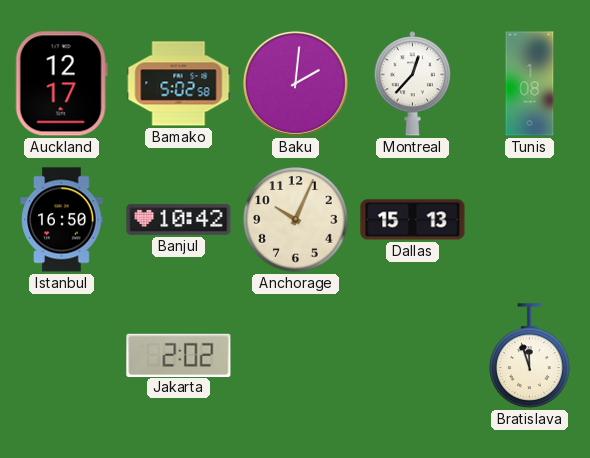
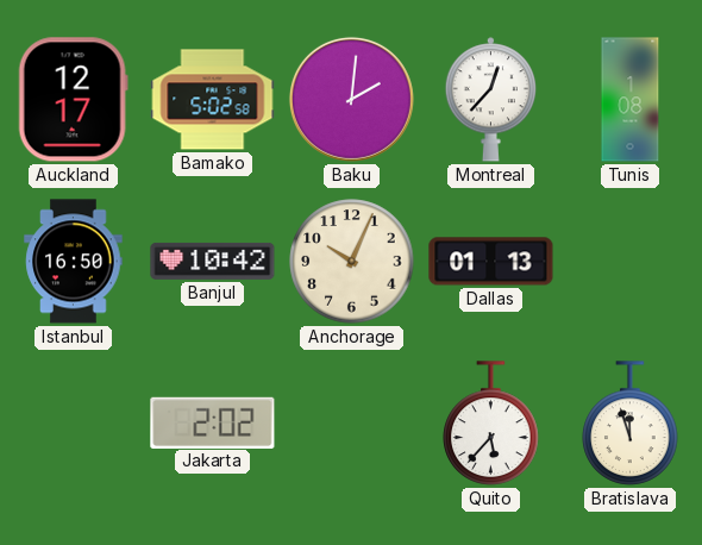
Dallas: 15:13 -> 01:13 (491, 262)
Quito: none -> 5:37 (491, 424)
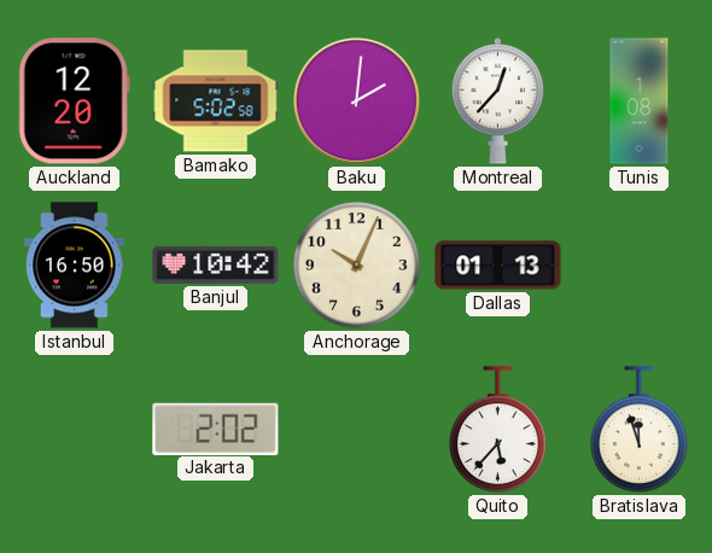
Auckland: 12:17 -> 12:20 (74, 101)
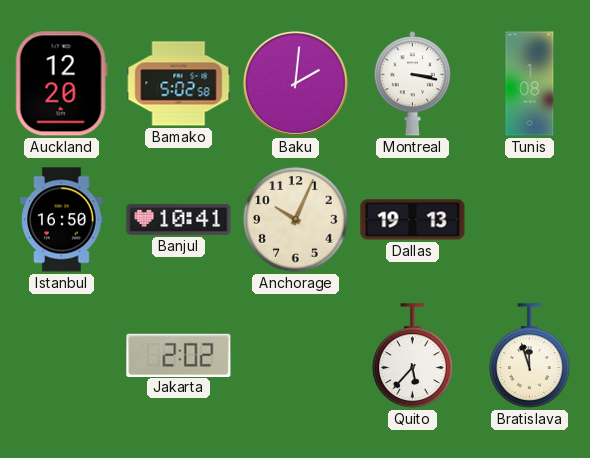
Montreal: 12:37 -> 3:17 (413, 84)
Banjul: 10:42 -> 10:41 (179, 219)
Dallas: 01:13 -> 19:13 (413, 220)
